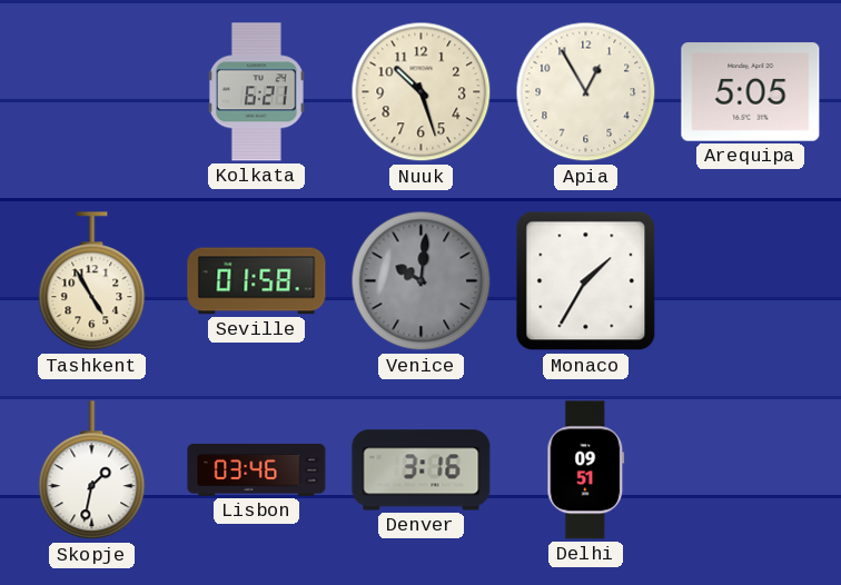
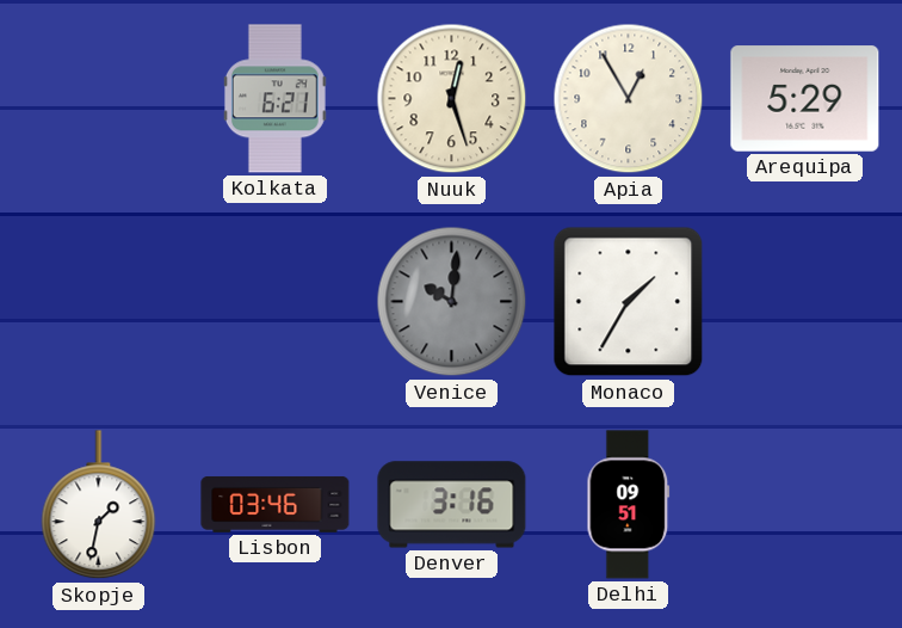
Nuuk: 10:27 -> 12:27 (452, 99)
Arequipa: 5:05 -> 5:29 (805, 99)
Tashkent: 4:55 -> none (92, 281)
Seville: 01:58 -> none (257, 281)
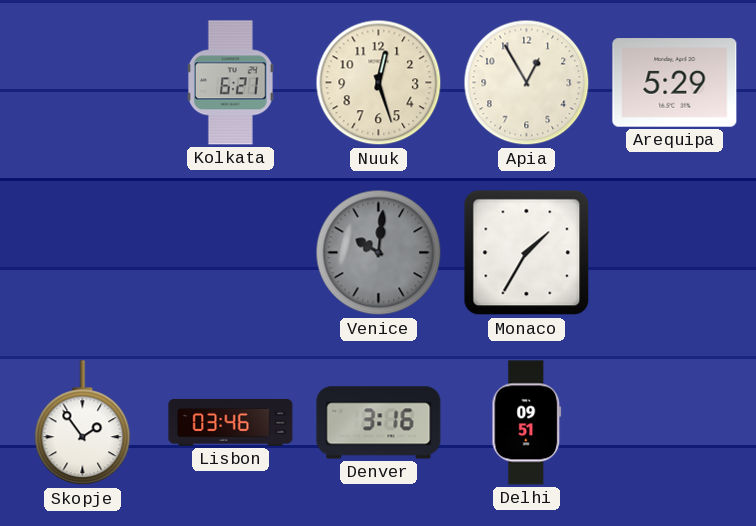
Skopje: 1:32 -> 1:54 (83, 423)
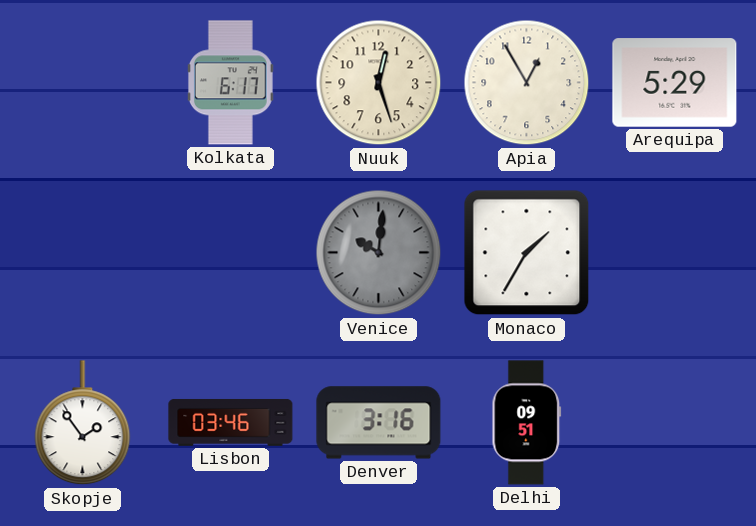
Kolkata: 6:21 -> 6:17 (230, 83)
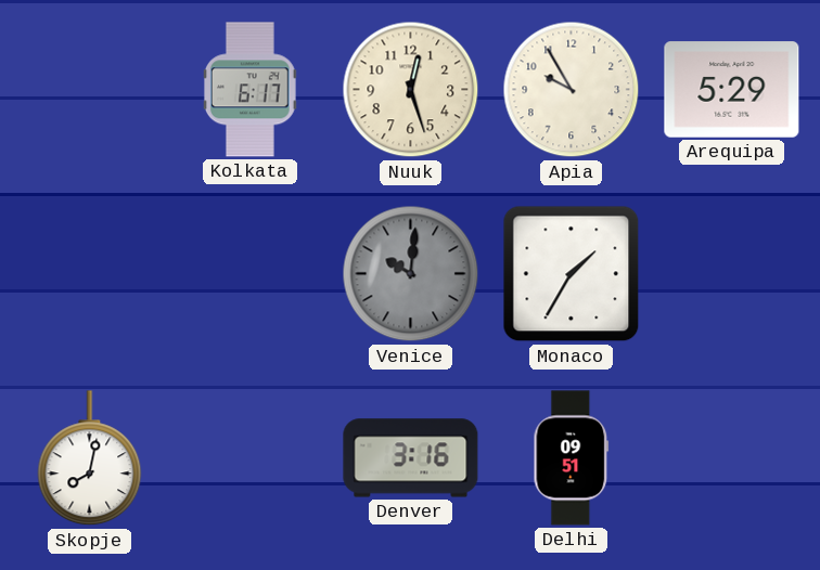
Apia: 12:55 -> 9:55 (572, 90)
Skopje: 1:54 -> 8:02 (90, 458)
Lisbon: 03:46 -> none (231, 422)
